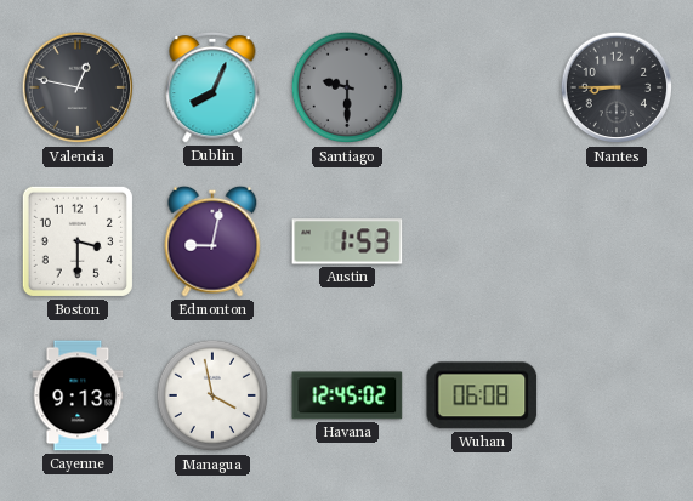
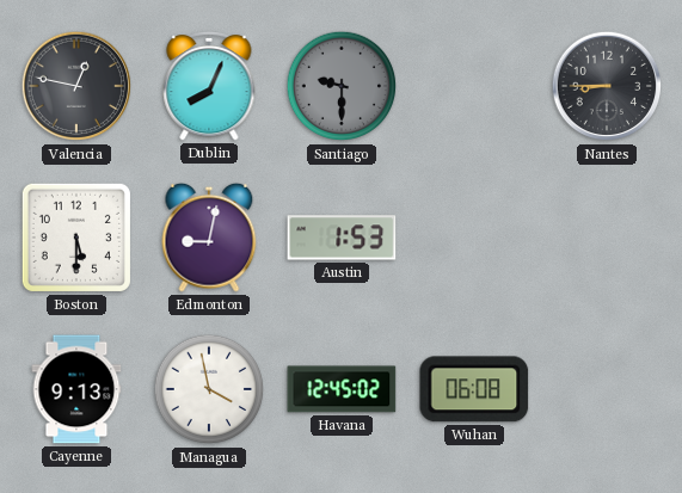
Boston: 3:30 -> 5:30 (76, 238)
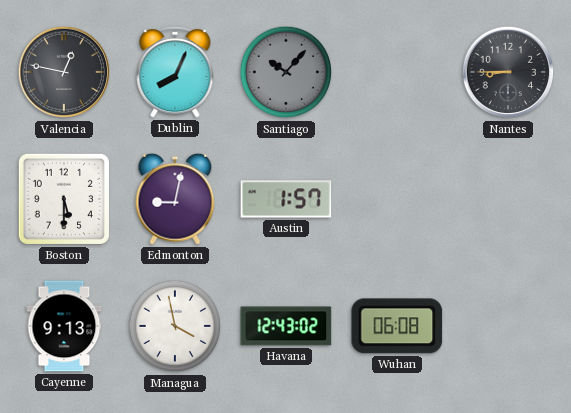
Santiago: 9:30 -> 10:07 (286, 72)
Austin: 1:53 -> 1:57 (286, 199)
Havana: 12:45 -> 12:43 (286, 326)
